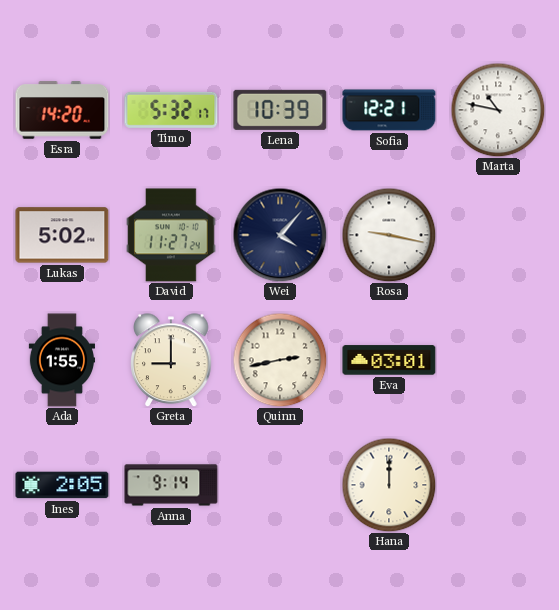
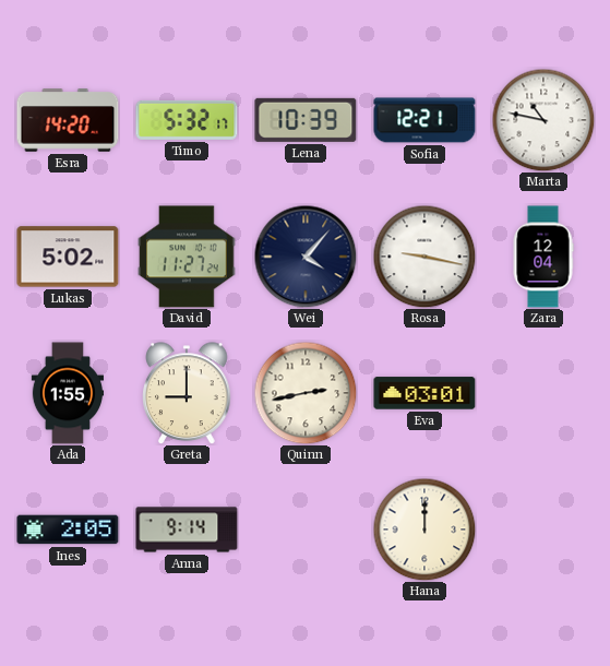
Zara: none -> 12:04 (543, 257)
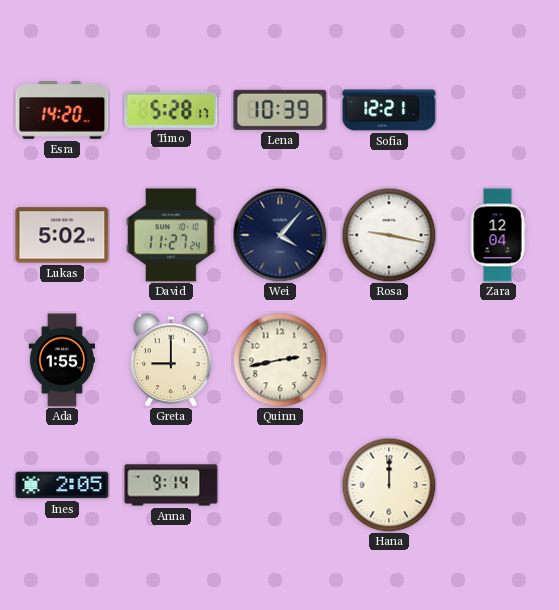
Timo: 5:32 -> 5:28 (171, 110)
Marta: 10:47 -> none (543, 120)
Eva: 03:01 -> none (424, 393)
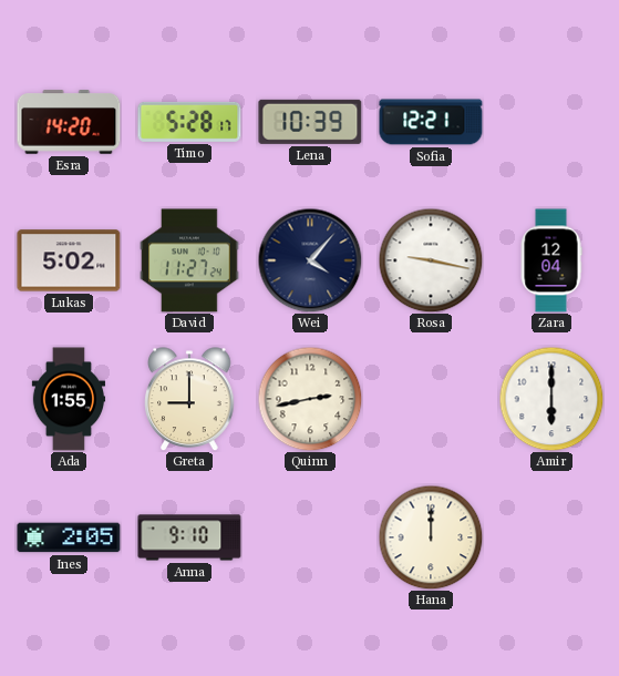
Amir: none -> 6:00 (551, 399)
Anna: 9:14 -> 9:10 (189, 537)
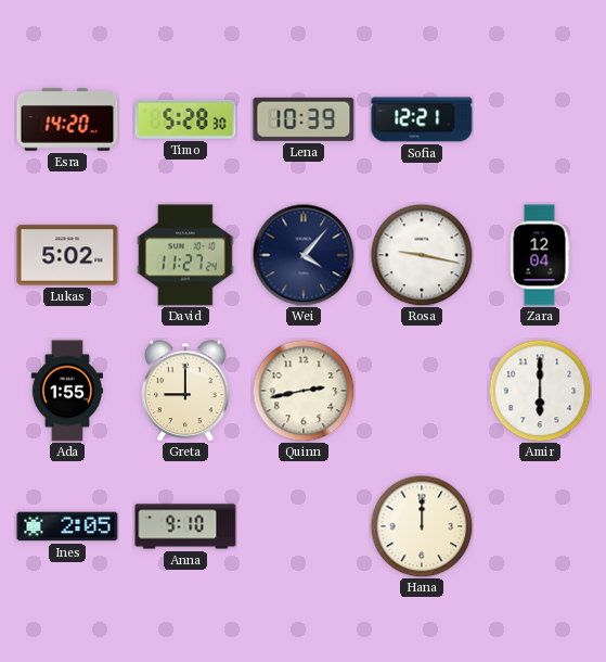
Timo: 5:28:17 -> 5:28:30 (185, 119)
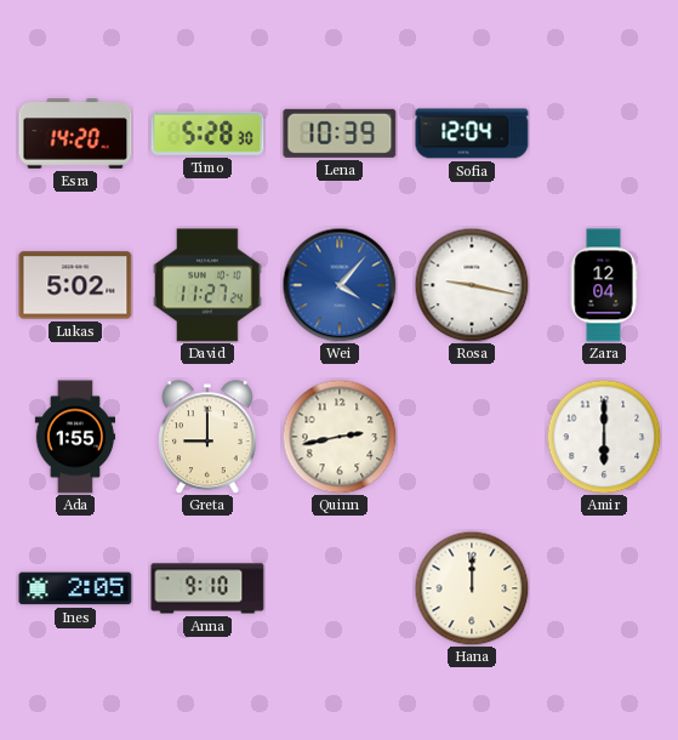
Sofia: 12:21 -> 12:04 (472, 133)
Wei dial: navy -> blue (340, 285)
